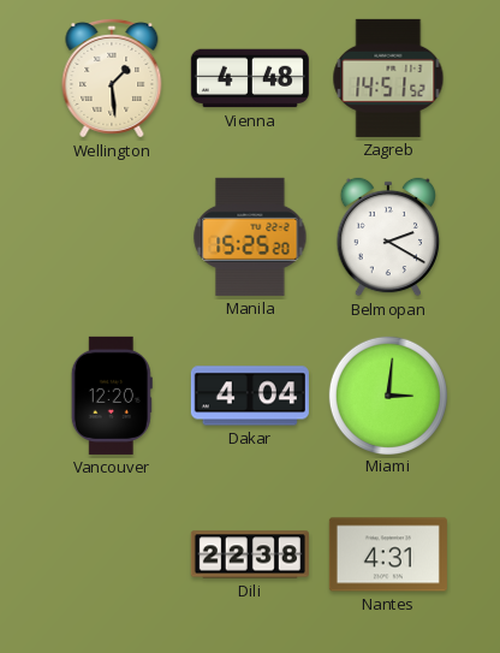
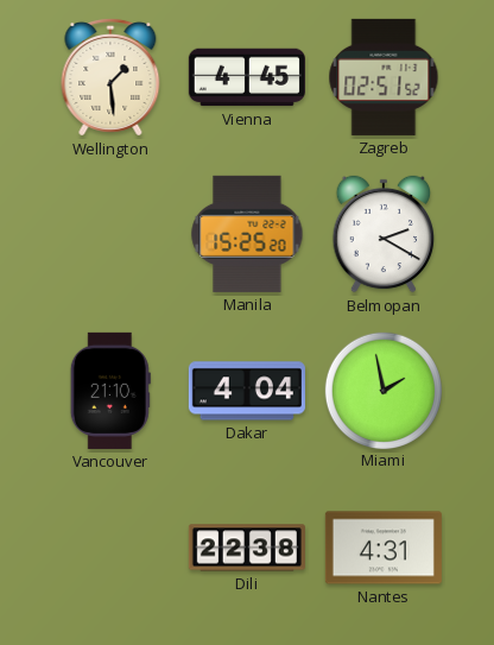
Vienna: 4:48 -> 4:45 (247, 77)
Zagreb: 14:51 -> 02:51 (384, 77)
Vancouver: 12:20 -> 21:10 (110, 391)
Miami: 3:01 -> 1:58 (382, 390)
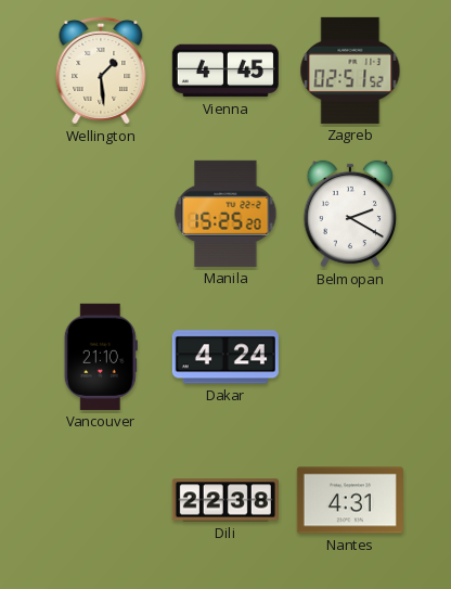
Dakar: 4:04 -> 4:24 (225, 357)
Miami: 1:58 -> none (382, 390)
